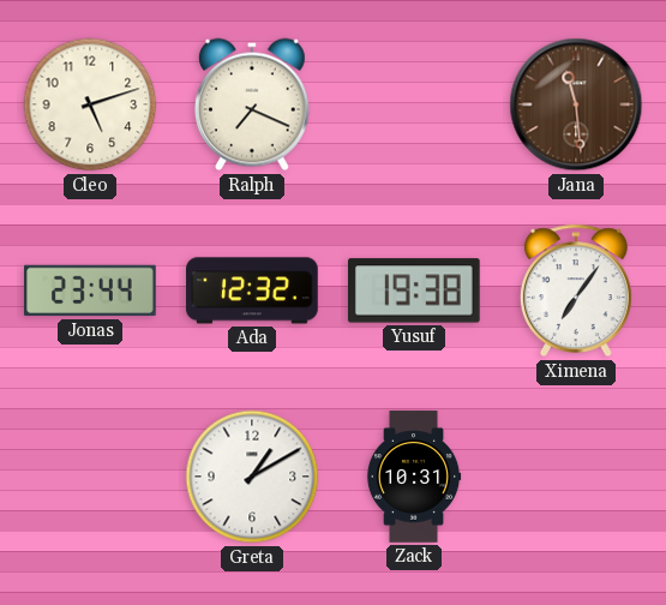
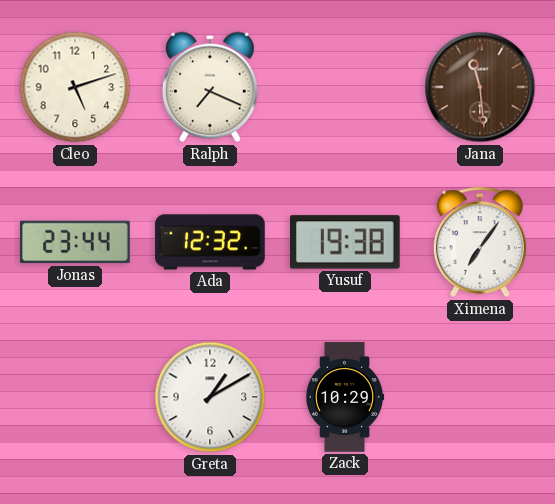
Zack: 10:31 -> 10:29 (345, 397)
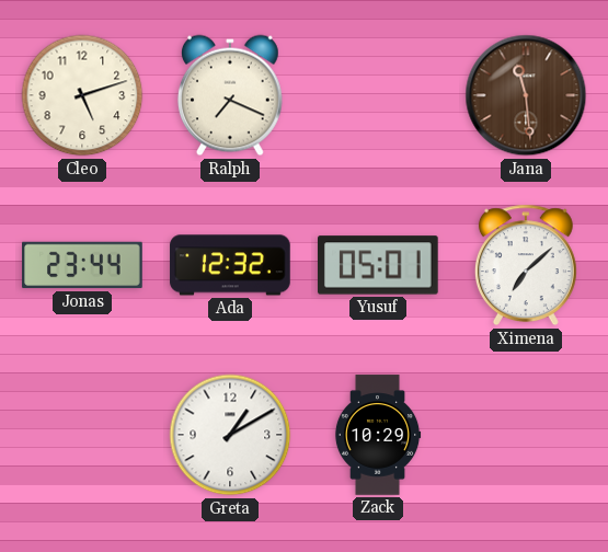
Yusuf: 19:38 -> 05:01 (379, 265)
Ximena: 7:06 -> 7:08 (526, 265)
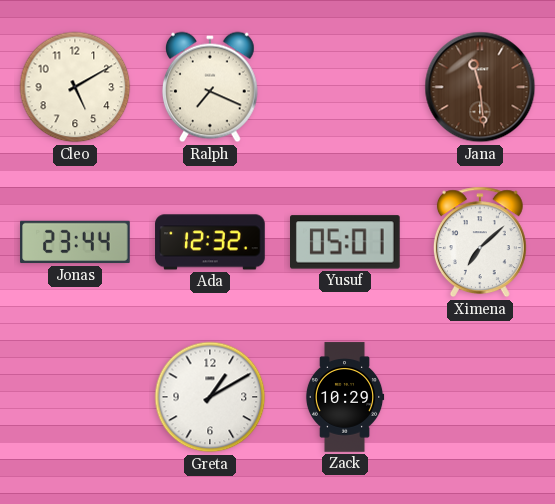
Cleo: 5:12 -> 5:10 (75, 87)
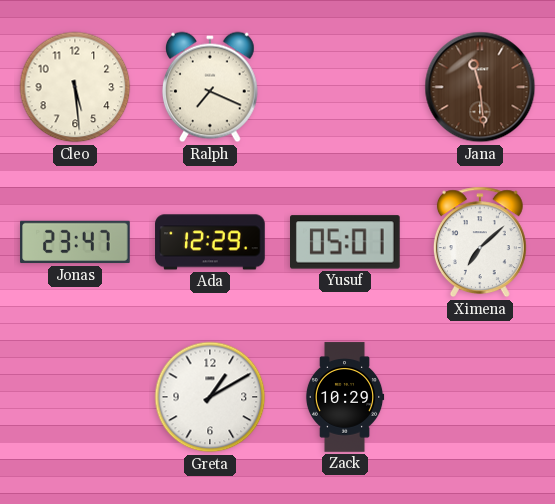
Cleo: 5:10 -> 5:29 (75, 87)
Jonas: 23:44 -> 23:47 (75, 242)
Ada: 12:32 -> 12:29 (210, 242)
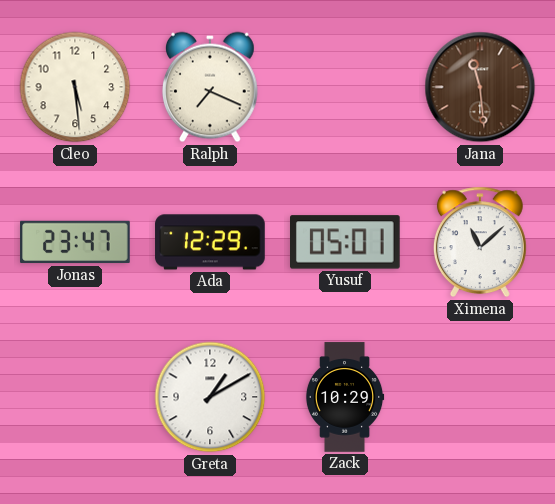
Ximena: 7:08 -> 11:08 (480, 242)
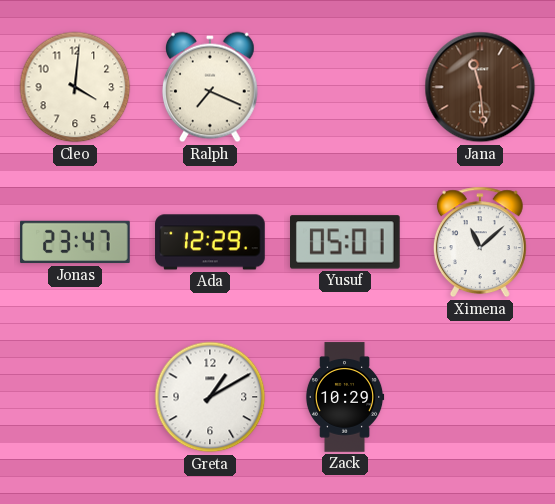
Cleo: 5:29 -> 4:01 (75, 87)
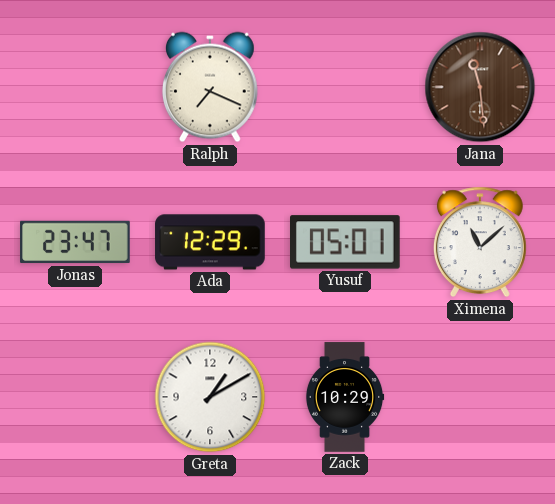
Cleo: 4:01 -> none (75, 87)
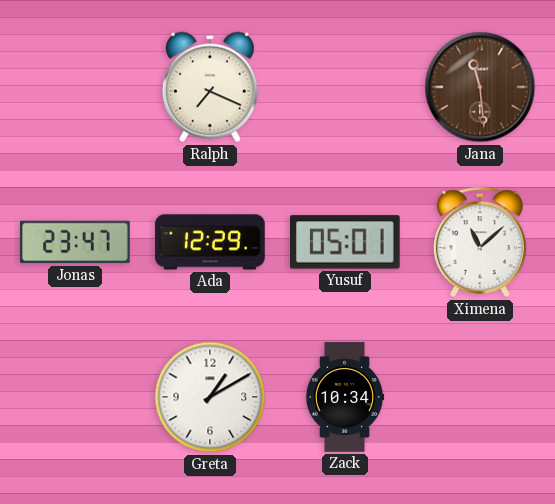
Zack: 10:29 -> 10:34 (345, 397)
